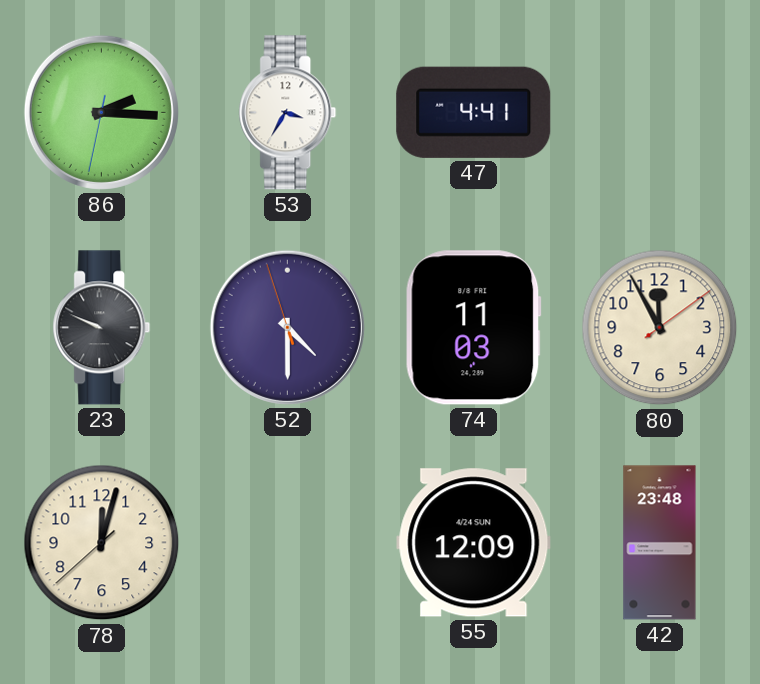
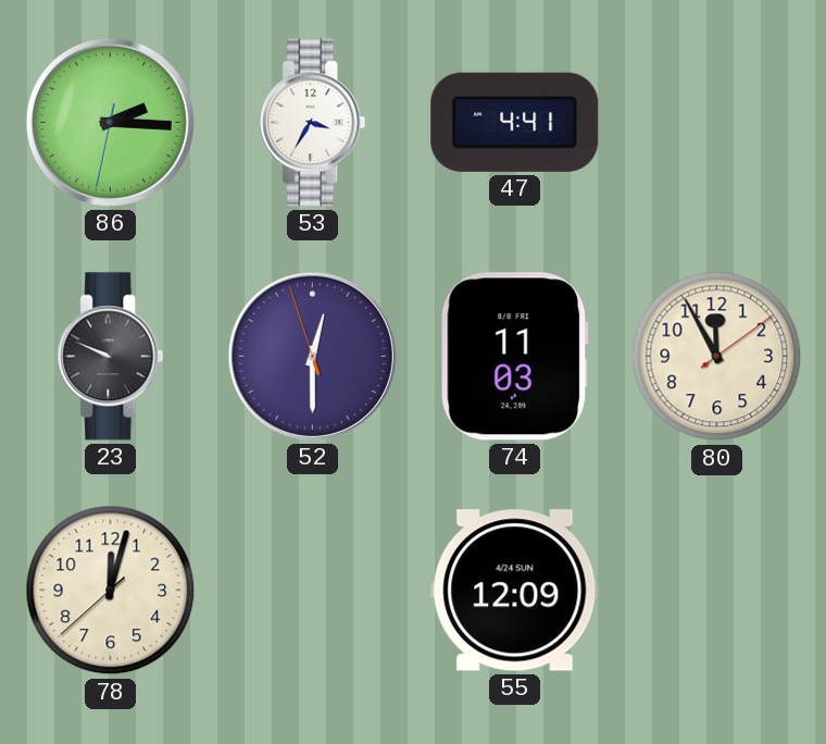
52: 4:29 -> 12:29 (312, 356)
42: 23:48 -> none (660, 543)
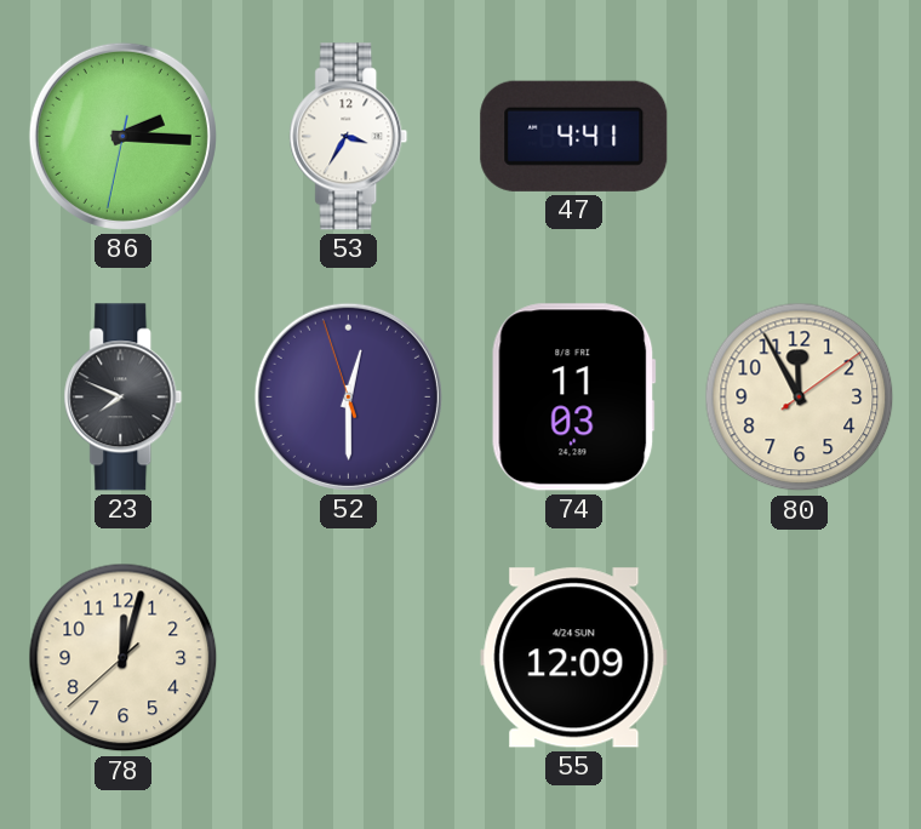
23: 9:49 -> 7:49 (124, 398)
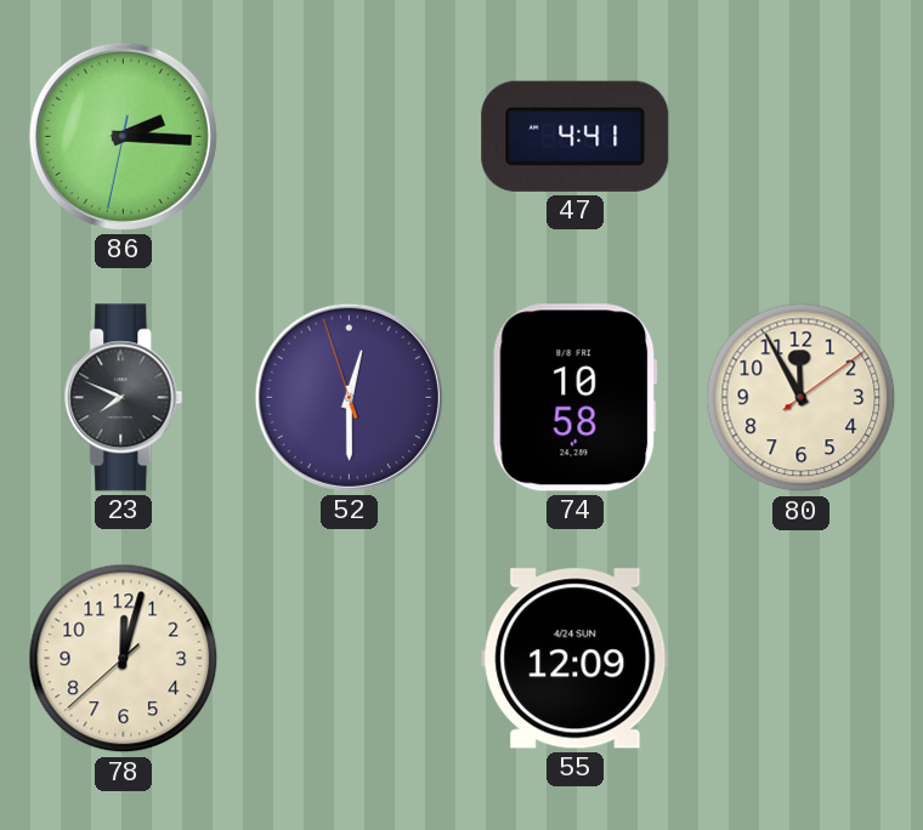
53: 3:35 -> none (349, 137)
74: 11:03 -> 10:58 (574, 398)
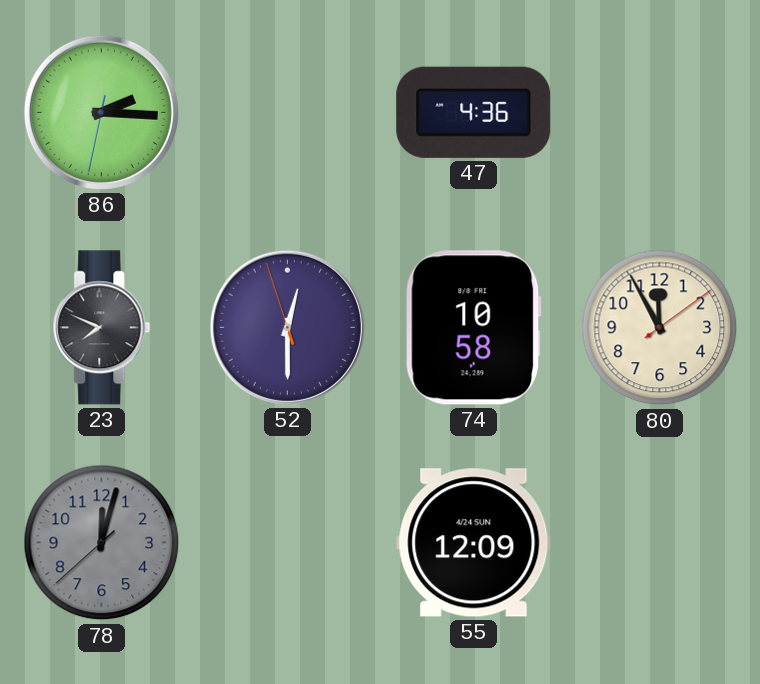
47: 4:41 -> 4:36 (474, 112)
78 dial: cream -> grey (102, 543)
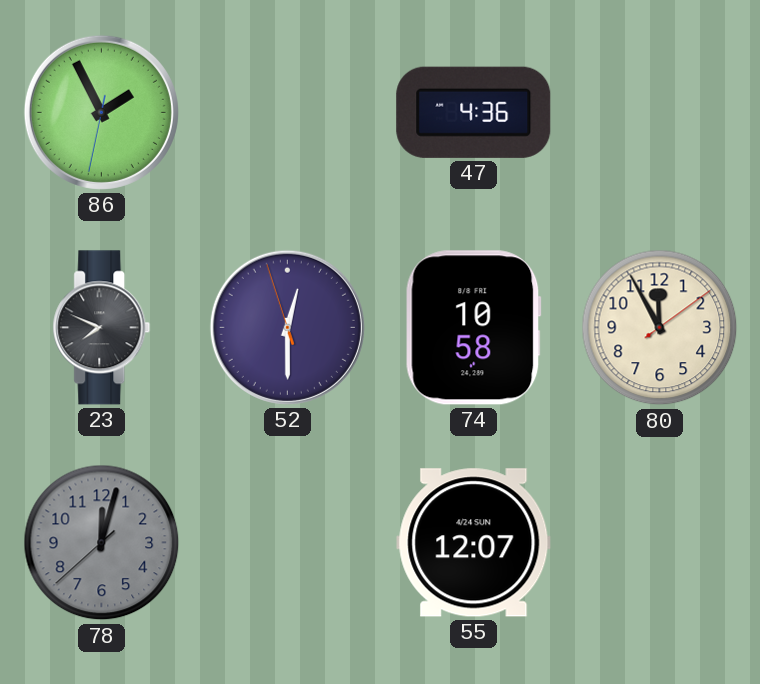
86: 2:15 -> 1:55 (101, 112)
55: 12:09 -> 12:07 (474, 543)
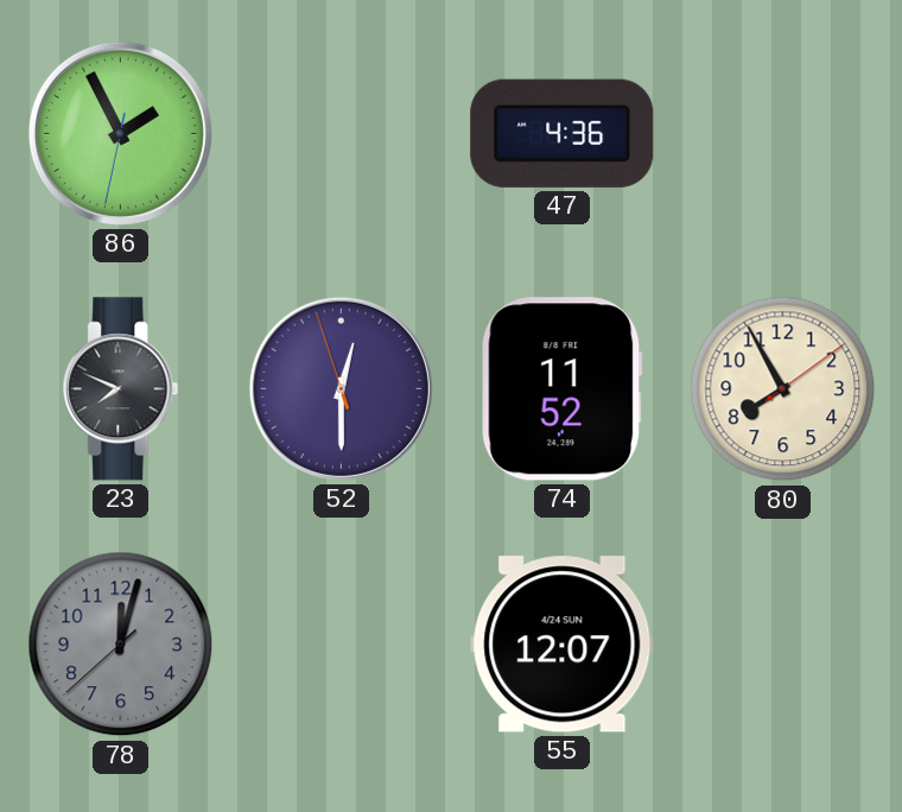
74: 10:58 -> 11:52 (561, 389)
80: 11:55 -> 7:55 (783, 389)
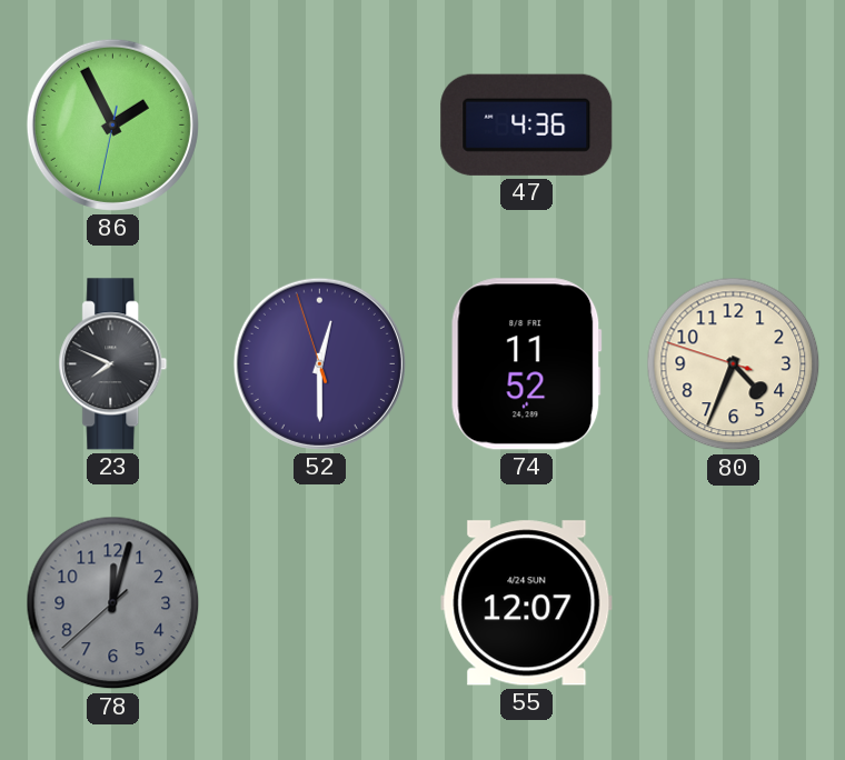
80: 7:55 -> 4:33 (734, 364)
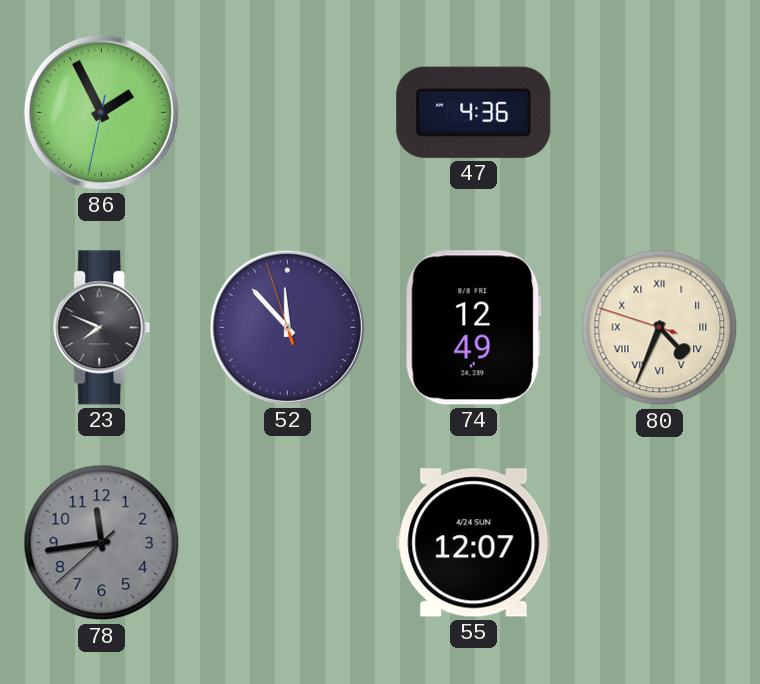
52: 12:29 -> 11:52 (287, 327)
74: 11:52 -> 12:49 (473, 328)
80 numerals: Arabic -> Roman (660, 328)
78: 12:02 -> 11:43 (102, 543)
